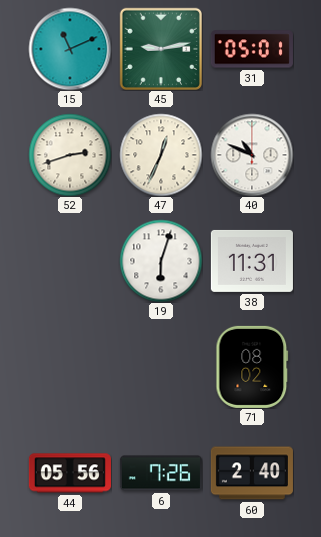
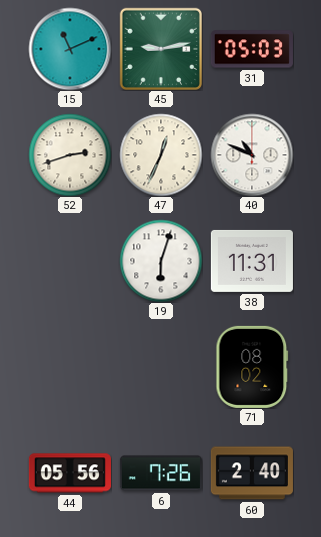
31: 05:01 -> 05:03 (252, 49)
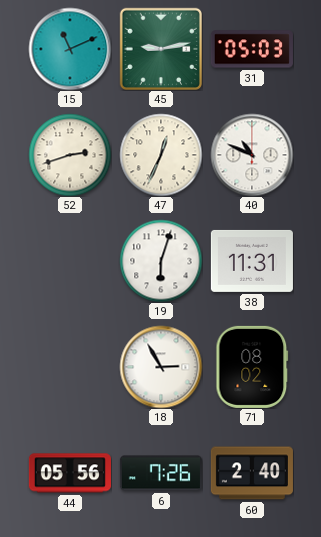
18: none -> 2:55 (161, 367)
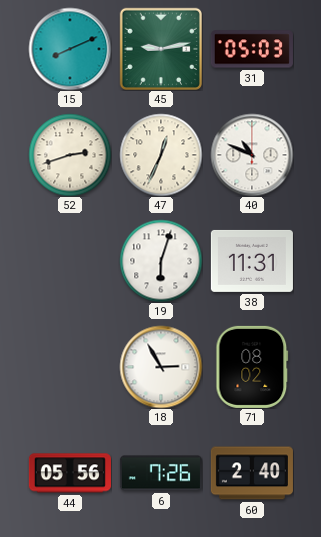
15: 11:11 -> 8:11 (70, 49)
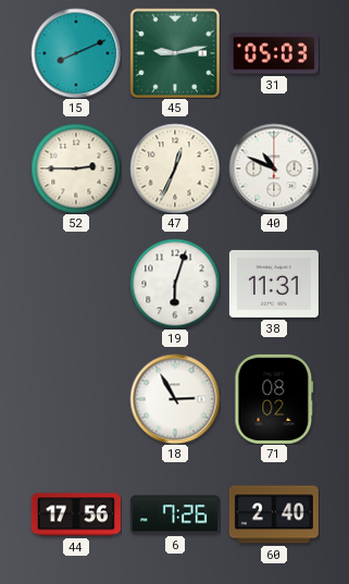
52: 2:42 -> 2:45 (76, 169)
44: 05:56 -> 17:56 (76, 514)
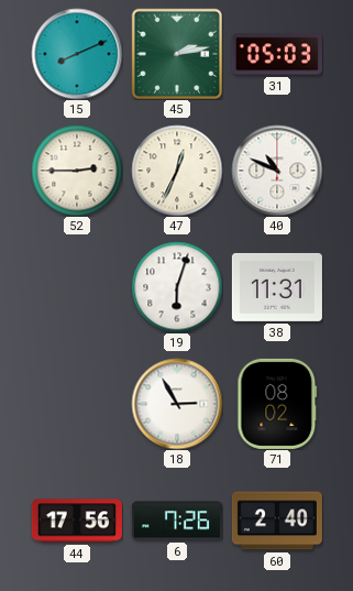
45: 9:13 -> 2:13 (176, 53)
